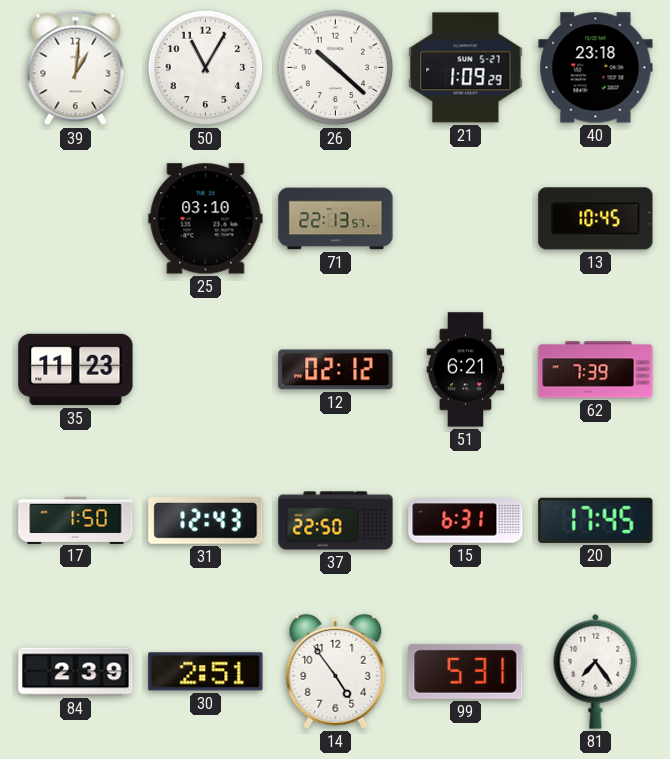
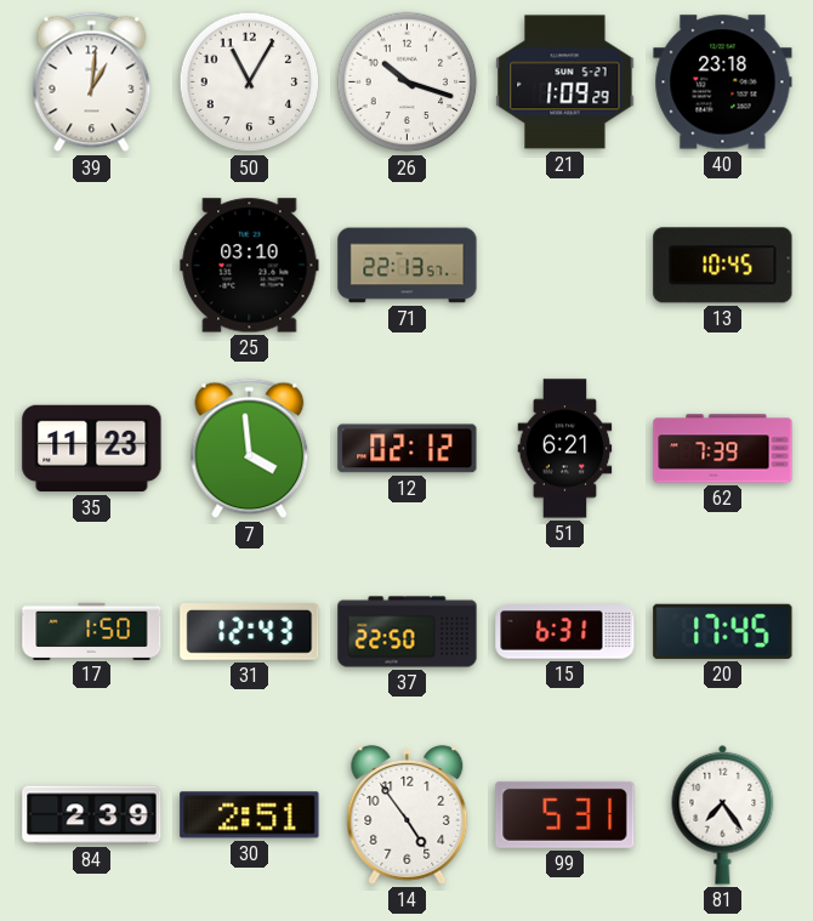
26: 10:22 -> 10:18 (408, 83)
7: none -> 3:59 (250, 449)
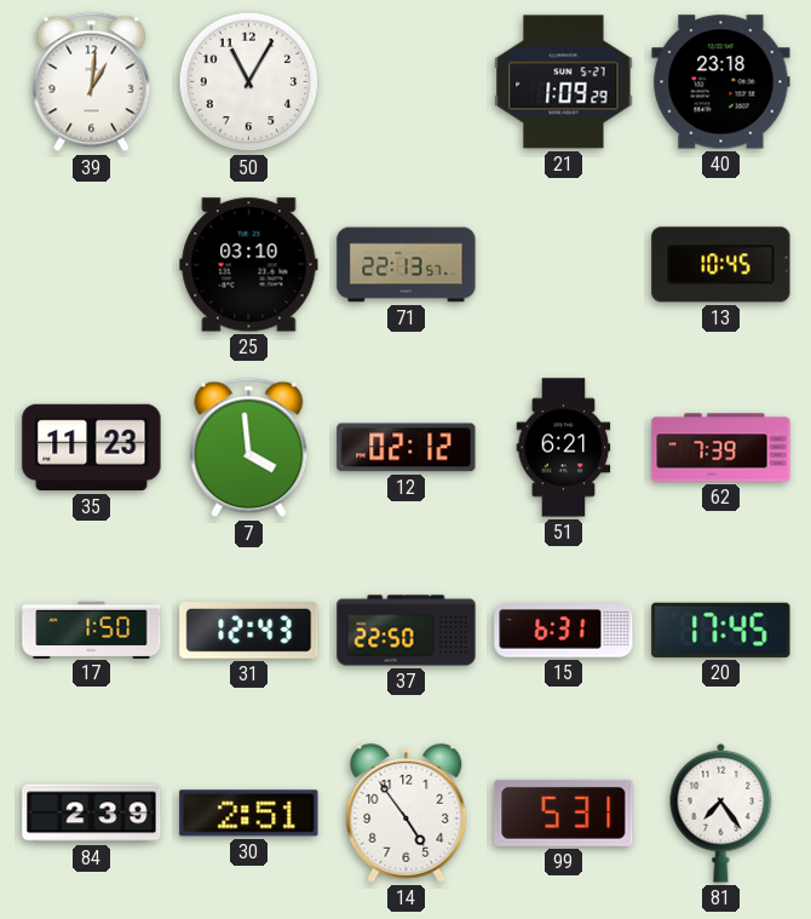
26: 10:18 -> none (408, 83)
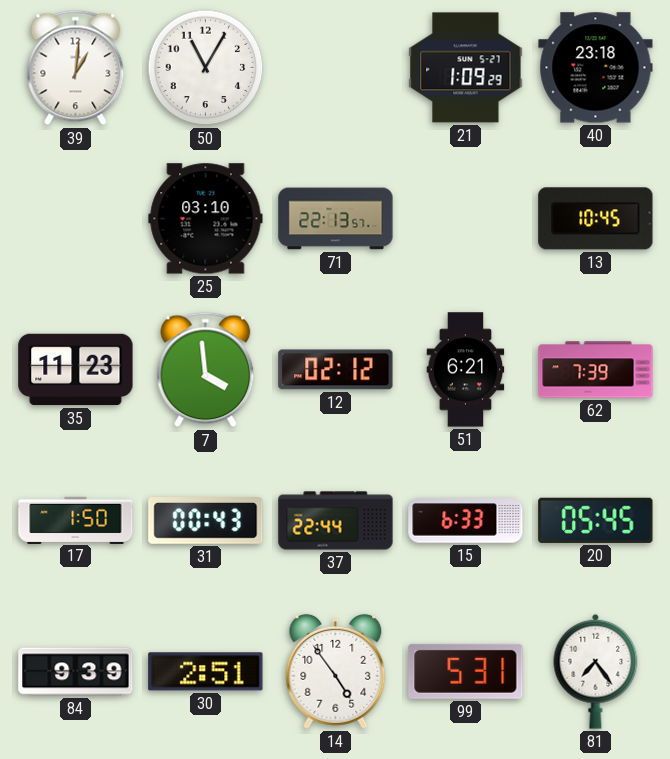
31: 12:43 -> 00:43 (206, 521)
37: 22:50 -> 22:44 (336, 521)
15: 6:31 -> 6:33 (466, 521)
20: 17:45 -> 05:45 (596, 520)
84: 2:39 -> 9:39 (76, 672)
